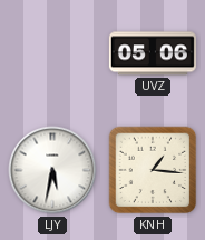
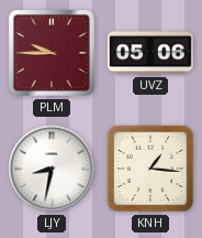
PLM: none -> 9:45 (52, 53)
LJY: 5:32 -> 8:32 (52, 169)
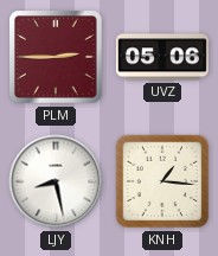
PLM: 9:45 -> 2:45 (56, 57)
LJY: 8:32 -> 8:28 (56, 181)
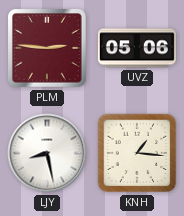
PLM: 2:45 -> 2:46 (47, 48)
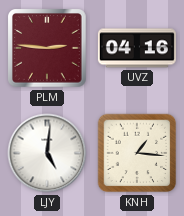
UVZ: 05:06 -> 04:16 (137, 48)
LJY: 8:28 -> 5:01 (47, 153)
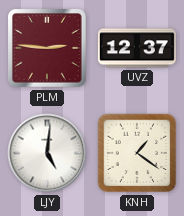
UVZ: 04:16 -> 12:37 (137, 48)
KNH: 1:16 -> 1:21 (137, 153)
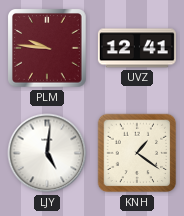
PLM: 2:46 -> 9:46 (47, 48)
UVZ: 12:37 -> 12:41 (137, 48)
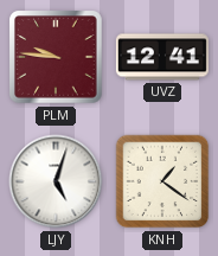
LJY: 5:01 -> 5:03 (56, 181)
